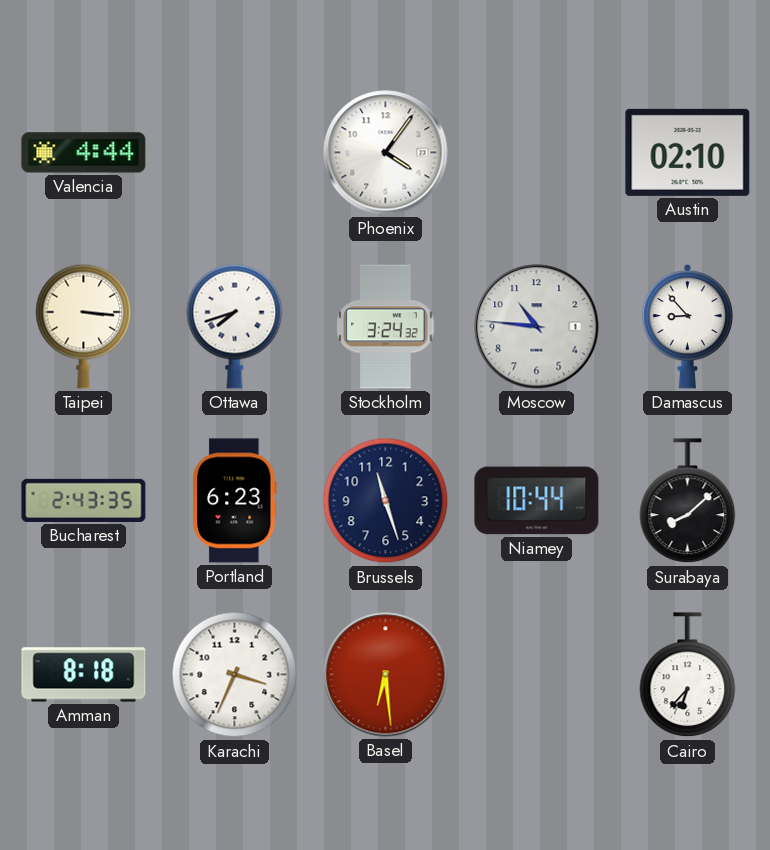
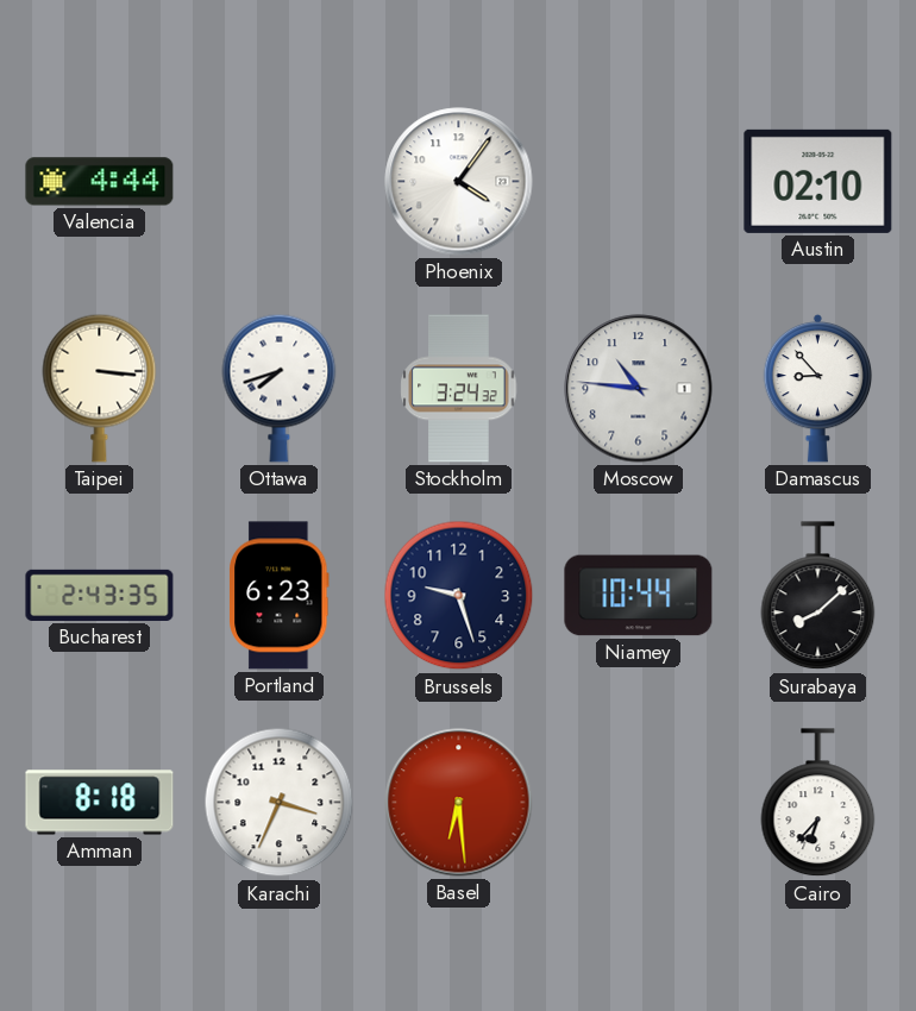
Brussels: 11:27 -> 9:27 (459, 596)
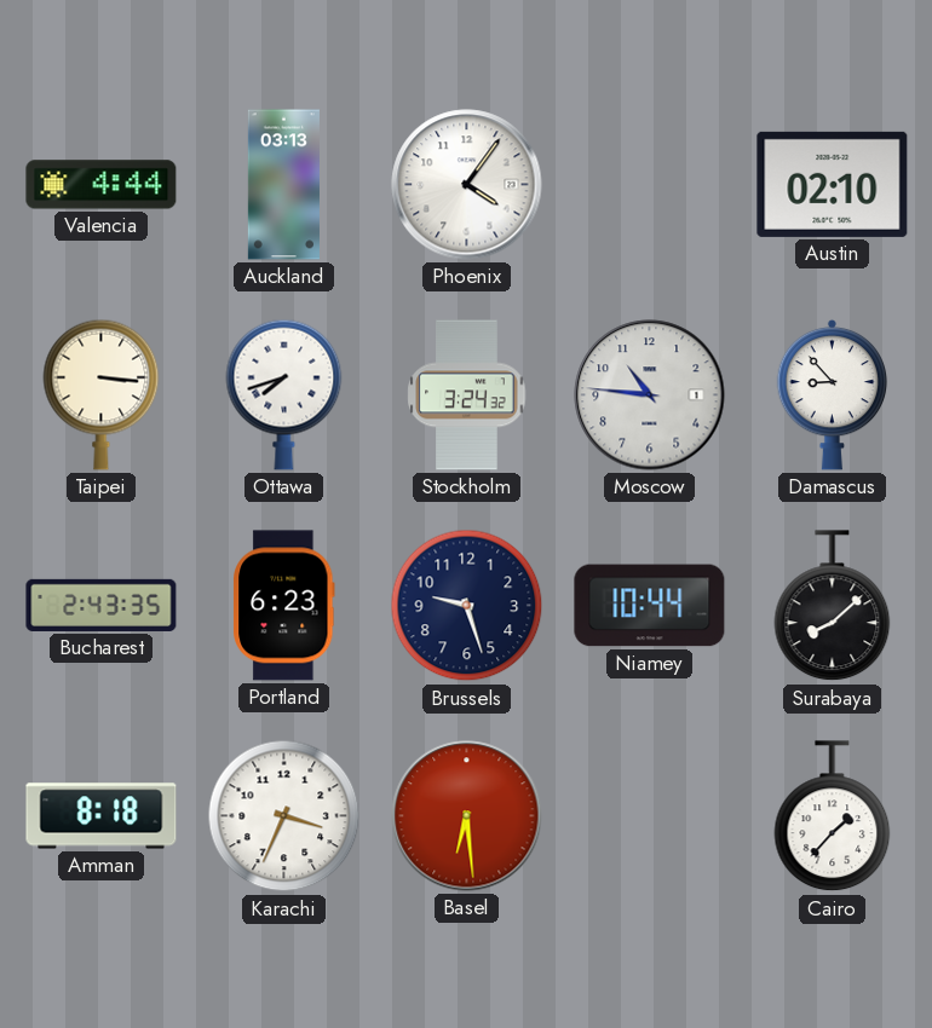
Auckland: none -> 03:13 (283, 185)
Cairo: 6:37 -> 1:37 (833, 816)
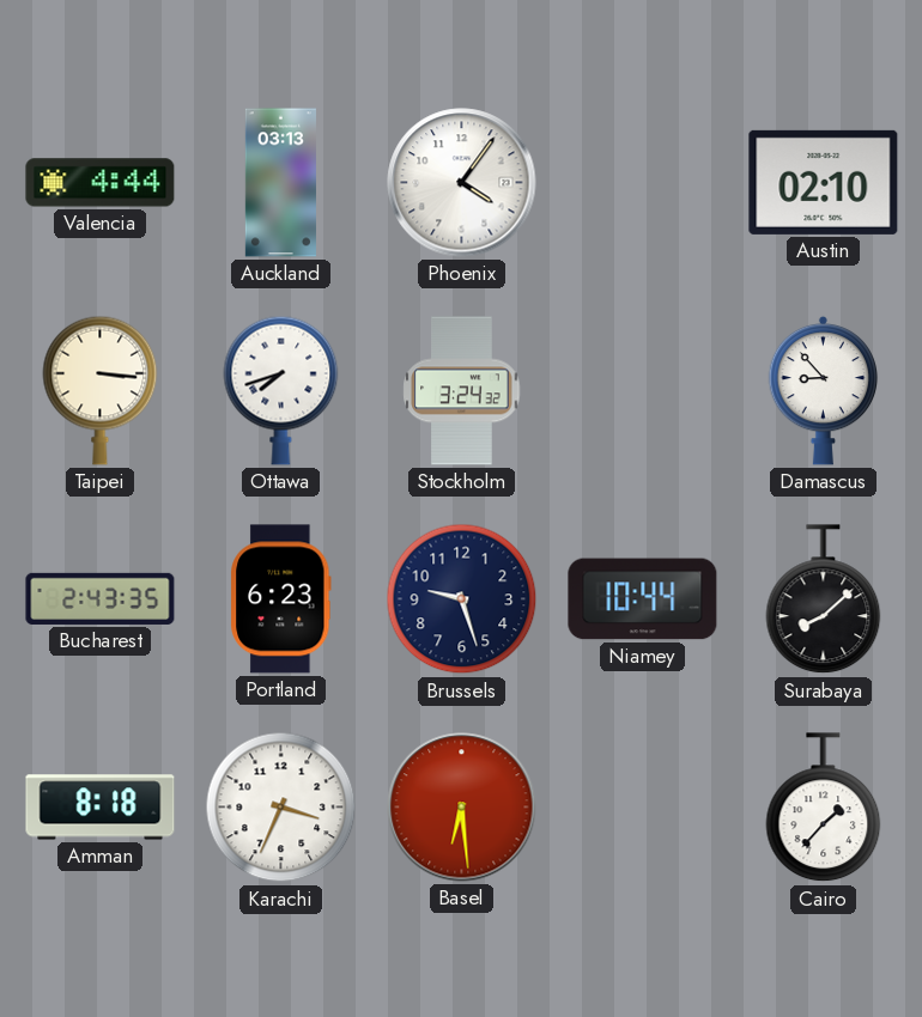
Moscow: 10:46 -> none (650, 395)
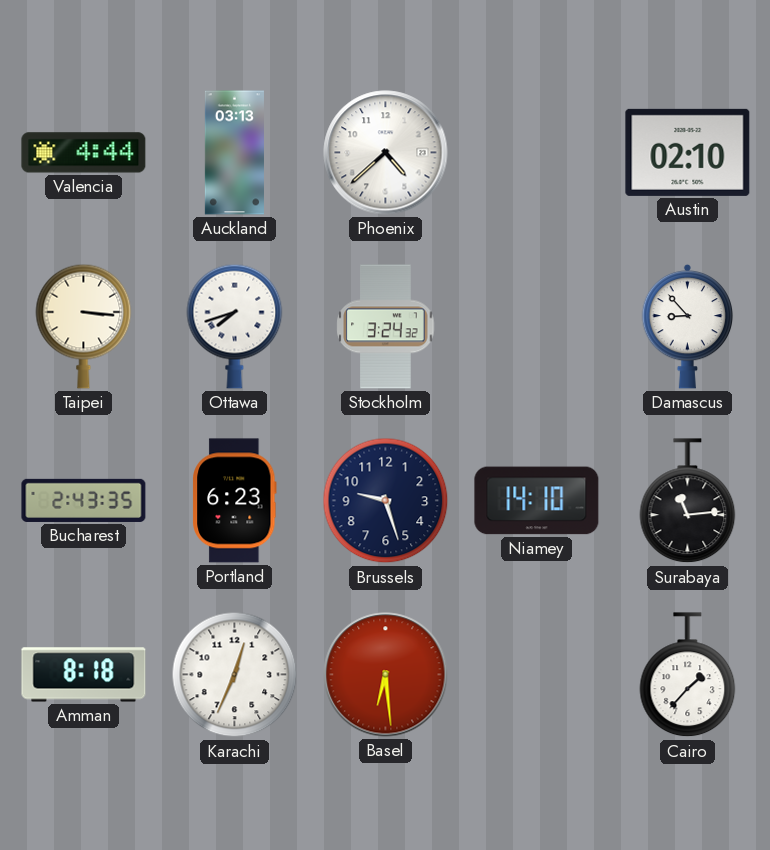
Phoenix: 4:06 -> 4:38 (386, 153)
Niamey: 10:44 -> 14:10 (537, 501)
Surabaya: 8:08 -> 11:14 (688, 501)
Karachi: 3:34 -> 12:34 (235, 675)
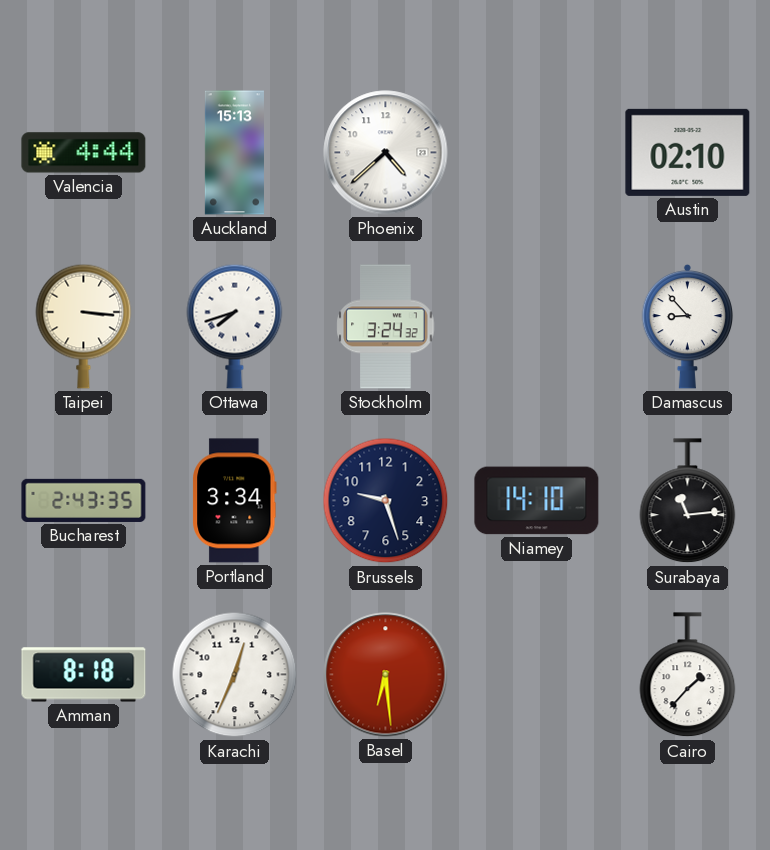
Auckland: 03:13 -> 15:13 (234, 153)
Portland: 6:23 -> 3:34 (235, 501)
